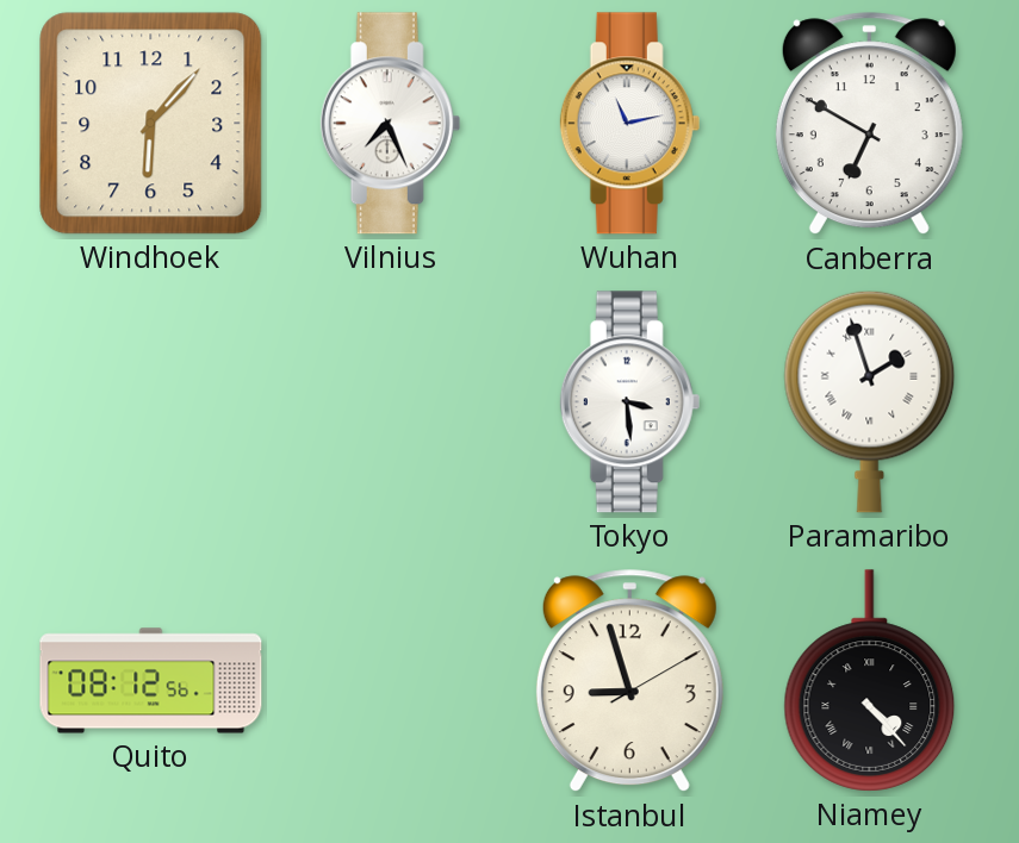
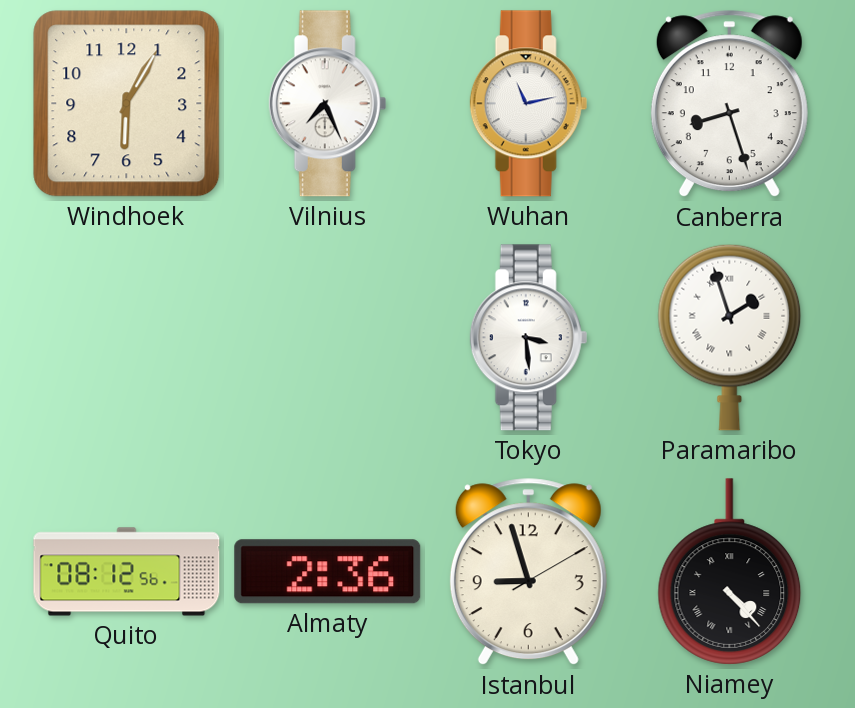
Windhoek: 6:07 -> 6:05 (127, 104)
Canberra: 6:50 -> 8:27 (729, 104)
Almaty: none -> 2:36 (328, 572)
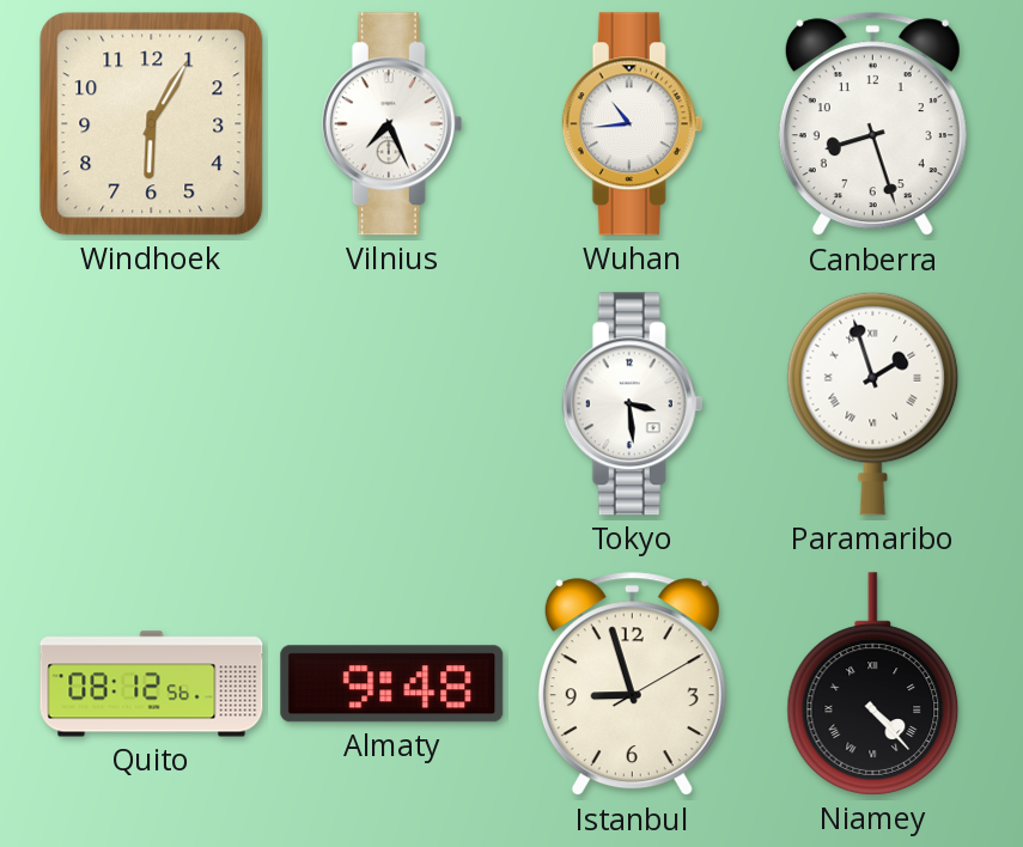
Wuhan: 11:13 -> 10:44 (633, 124)
Almaty: 2:36 -> 9:48 (392, 684)
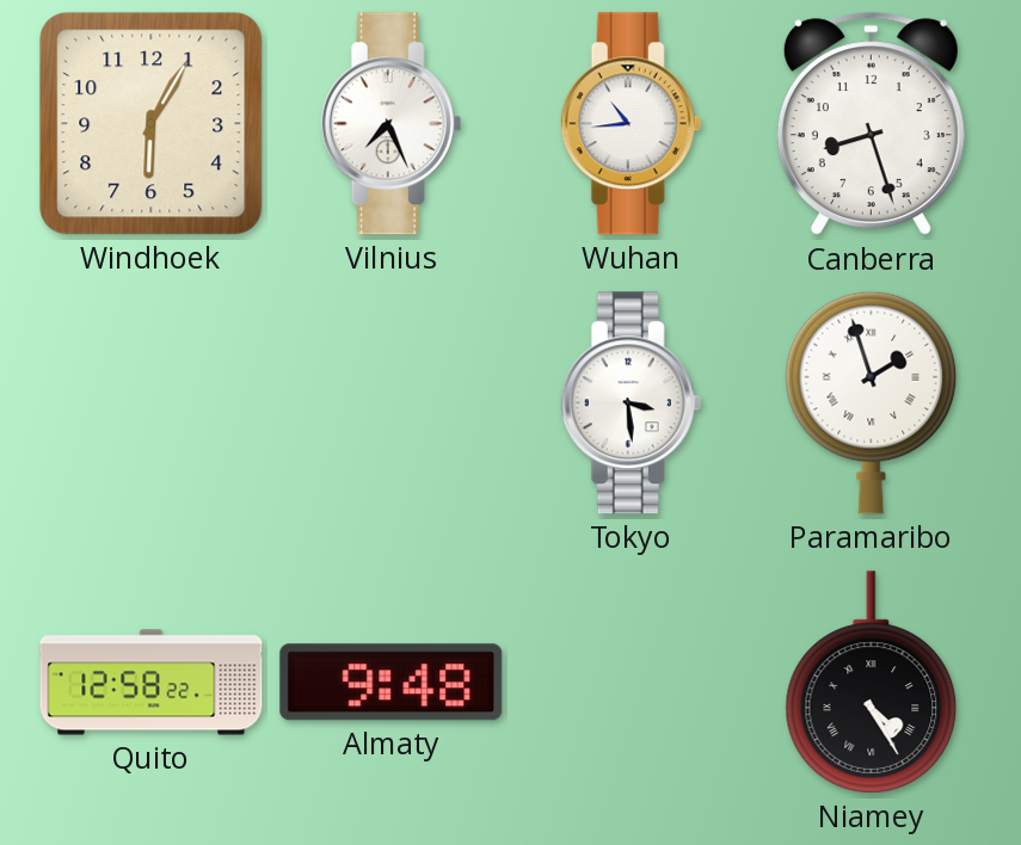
Quito: 08:12 -> 12:58 (152, 683)
Istanbul: 8:57 -> none (632, 684)
Niamey: 4:23 -> 4:25 (872, 683)
